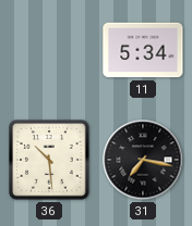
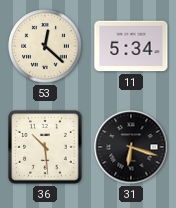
53: none -> 12:22 (45, 46)
31: 7:17 -> 6:18 (131, 147)
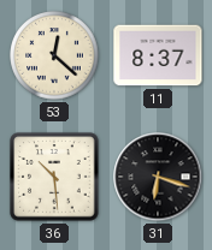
11: 5:34 -> 8:37 (158, 55)
